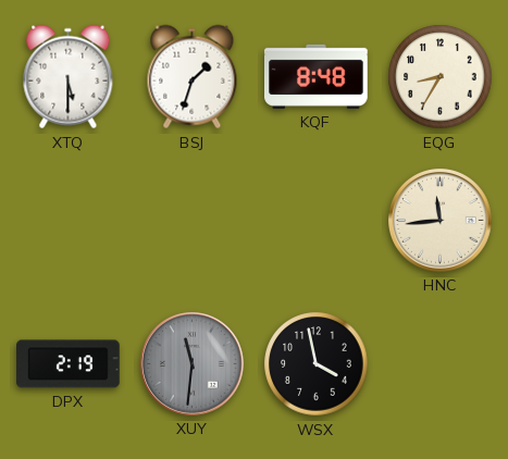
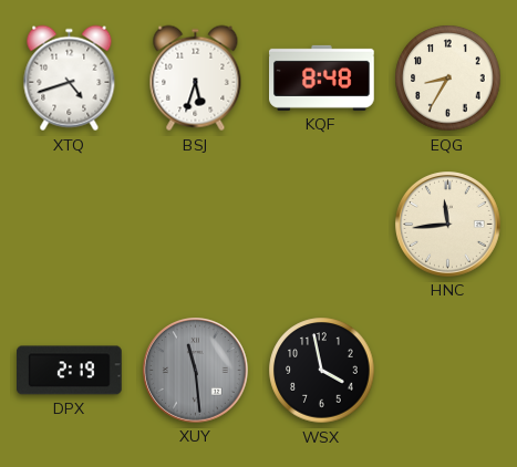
XTQ: 5:30 -> 4:42 (70, 79)
BSJ: 1:33 -> 5:33 (196, 79)
XUY: 11:31 -> 11:29 (196, 371)
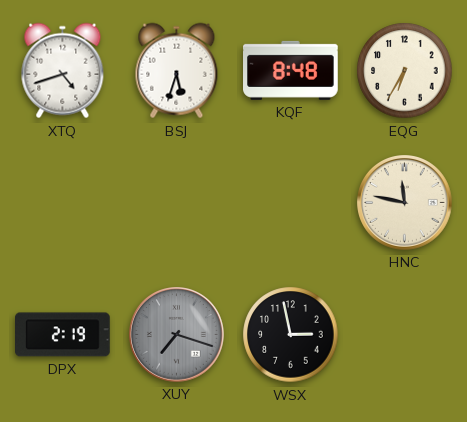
EQG: 8:35 -> 6:35 (405, 71)
HNC: 11:44 -> 11:47 (405, 203)
XUY: 11:29 -> 7:18 (177, 335)
WSX: 3:58 -> 2:58 (291, 335)
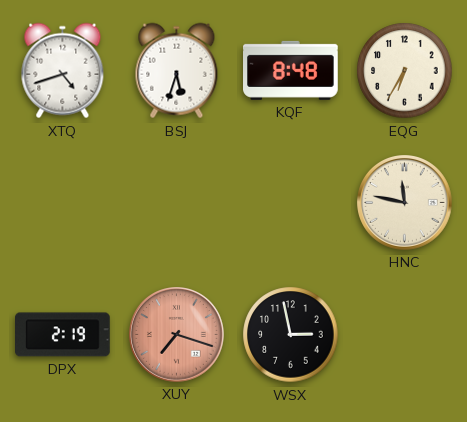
XUY dial: grey -> salmon (177, 335)
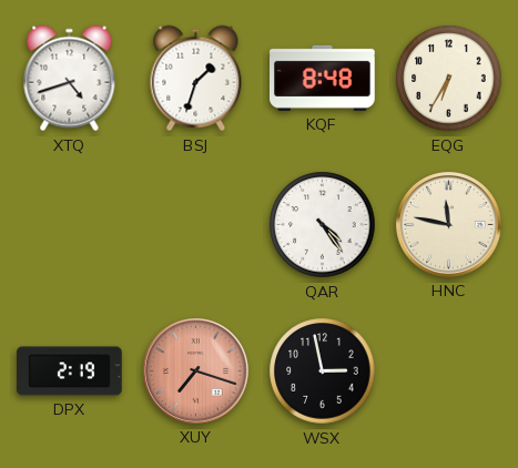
BSJ: 5:33 -> 1:33 (196, 79)
QAR: none -> 4:24 (323, 225)
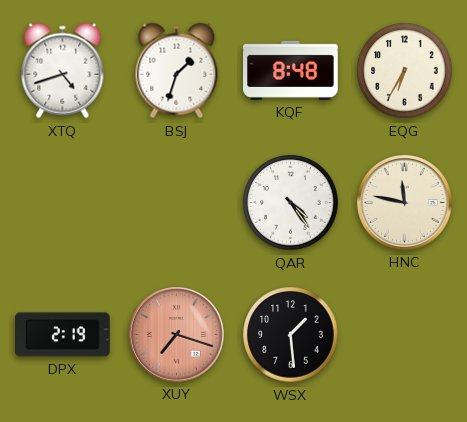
WSX: 2:58 -> 1:29 (291, 335)
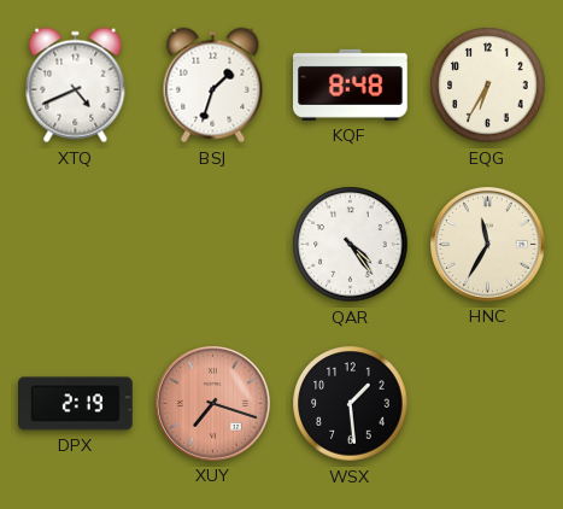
XTQ: 4:42 -> 4:41 (76, 86)
HNC: 11:47 -> 11:35 (488, 245)
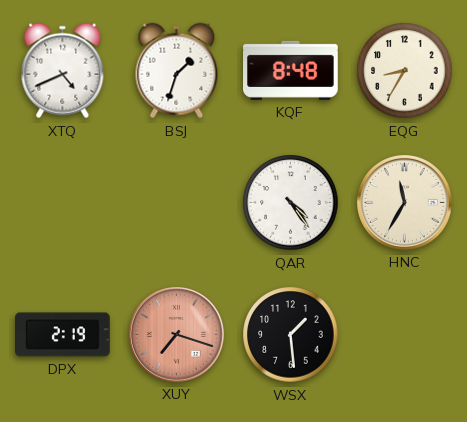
EQG: 6:35 -> 8:35 (405, 71)
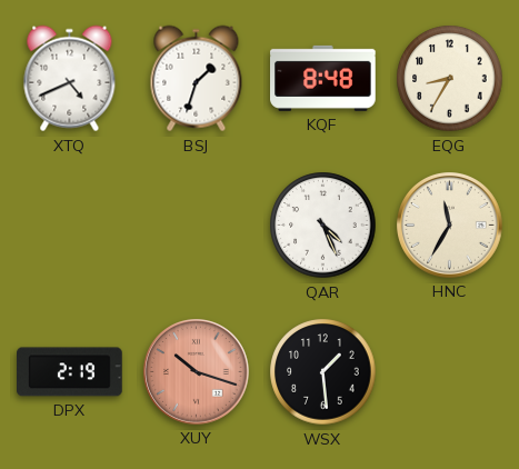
QAR: 4:24 -> 4:26 (323, 226)
XUY: 7:18 -> 10:18 (197, 372)
